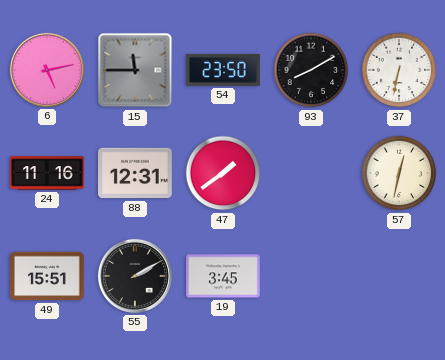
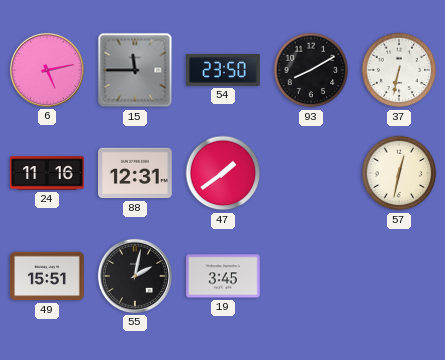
55: 2:10 -> 2:02 (135, 276)
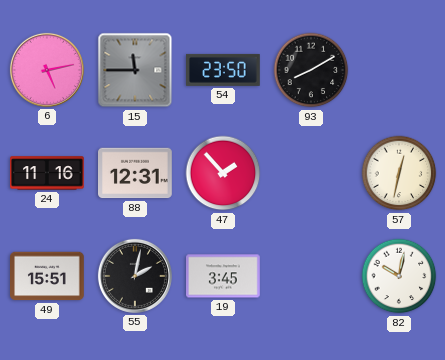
37: 6:32 -> none (399, 70)
47: 1:39 -> 1:53 (223, 173)
82: none -> 10:02 (399, 276)
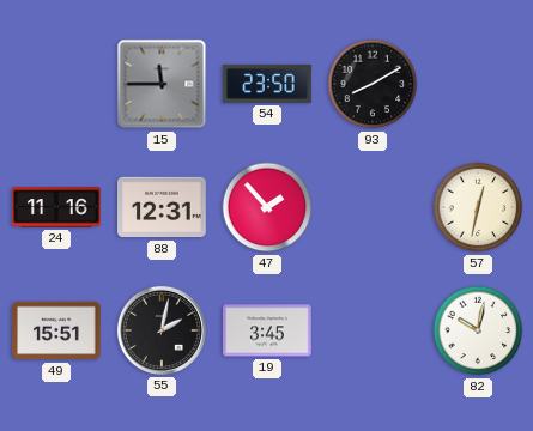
6: 5:13 -> none (47, 70)
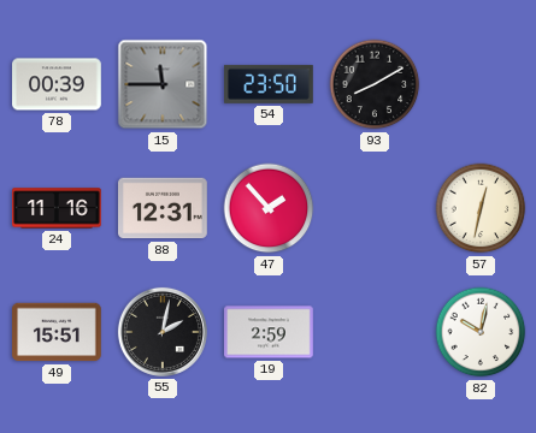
78: none -> 00:39 (58, 84)
19: 3:45 -> 2:59 (270, 332)
